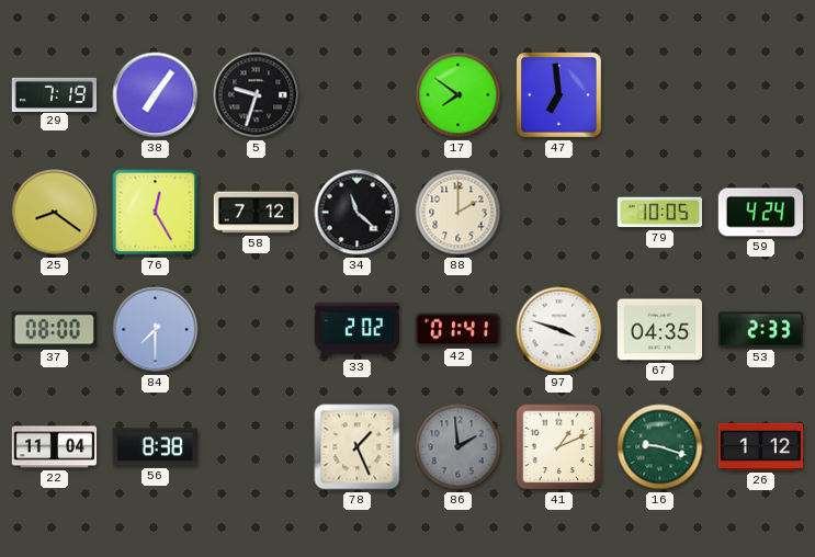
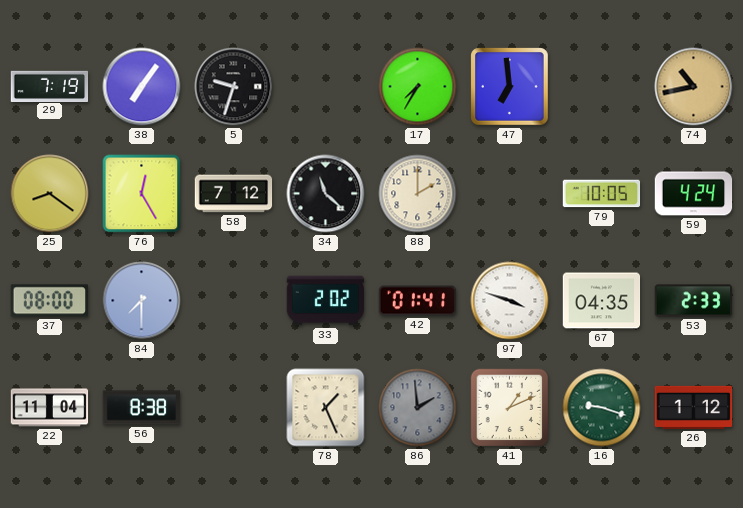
17: 7:51 -> 7:35 (418, 87)
74: none -> 10:43 (694, 87)
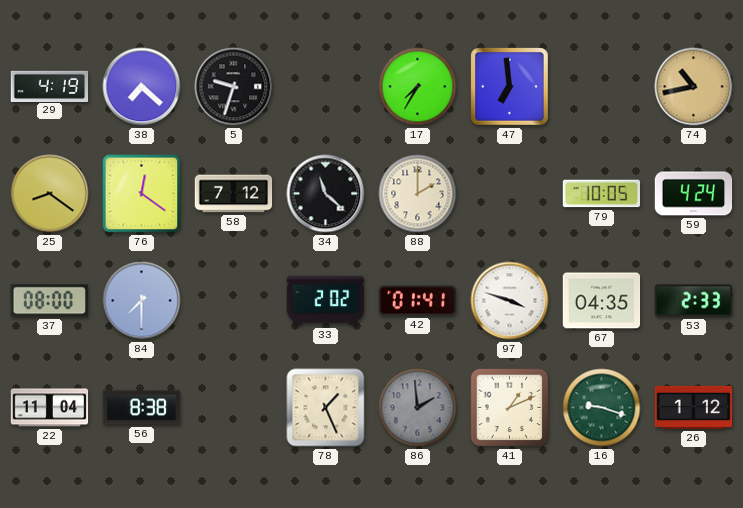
29: 7:19 -> 4:19 (50, 86)
38: 7:06 -> 7:22 (142, 87)
76: 12:25 -> 12:21 (142, 194)
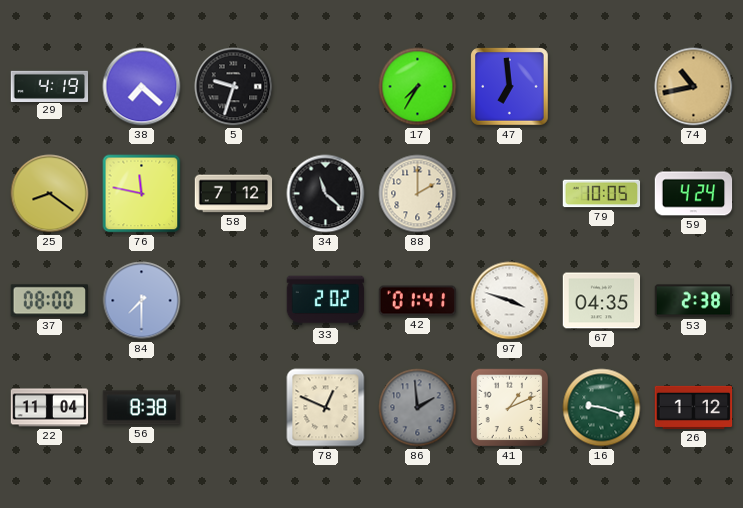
76: 12:21 -> 11:47 (142, 194)
53: 2:33 -> 2:38 (694, 301)
78: 1:26 -> 12:49 (326, 408)
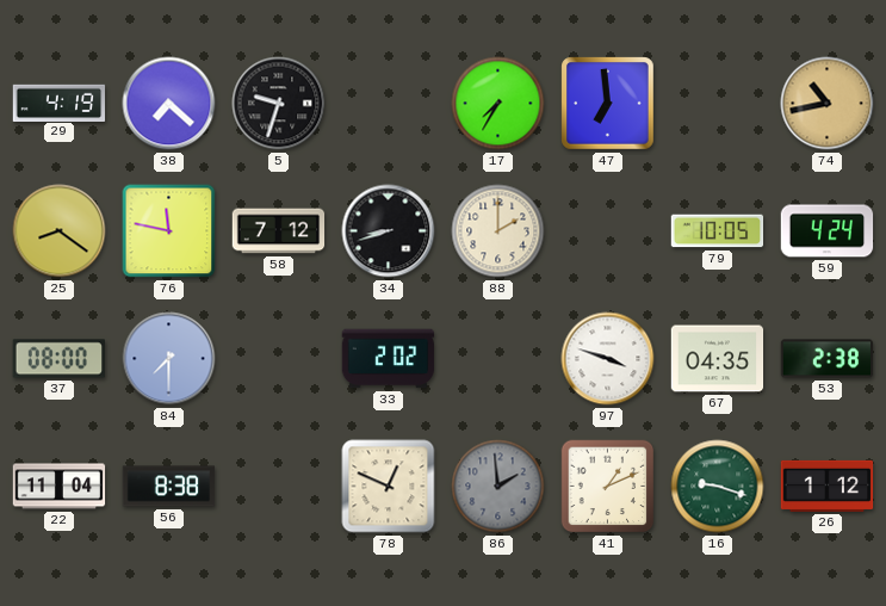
34: 11:22 -> 8:42 (389, 231)
42: 01:41 -> none (418, 301)
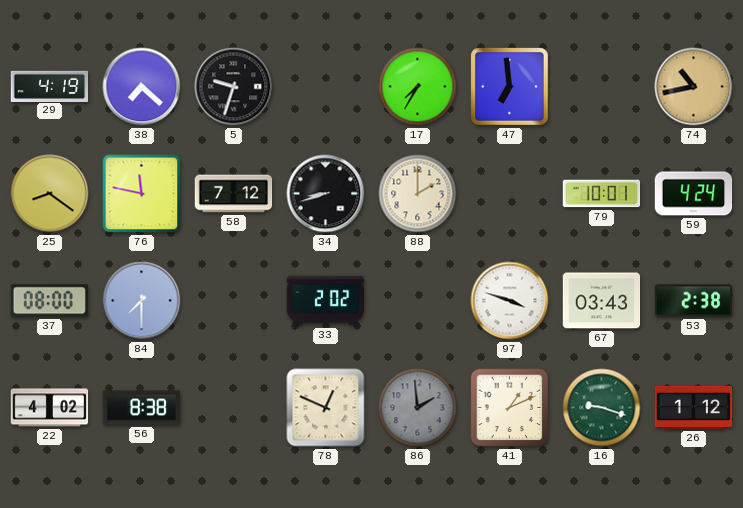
79: 10:05 -> 10:01 (602, 194)
67: 04:35 -> 03:43 (602, 301)
22: 11:04 -> 4:02 (50, 408)
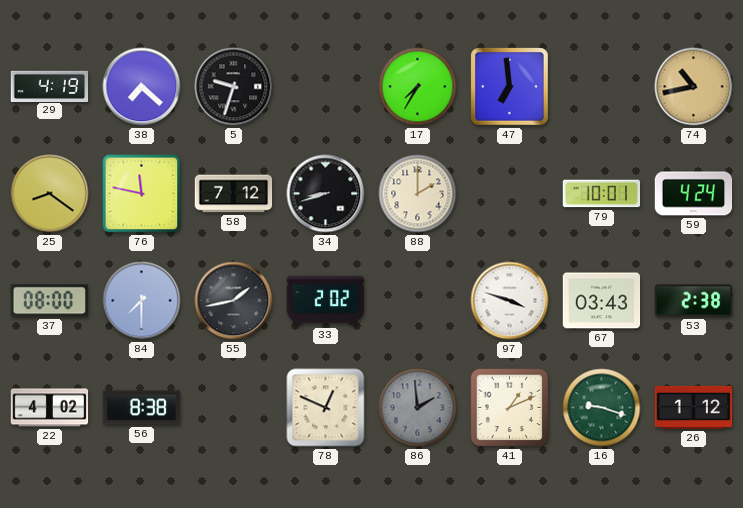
55: none -> 1:43 (234, 301)
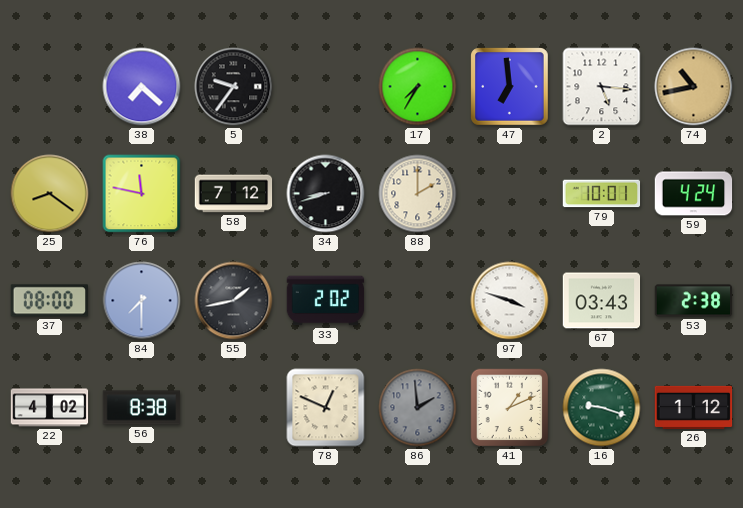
29: 4:19 -> none (50, 86)
5: 9:33 -> 9:36 (234, 87)
2: none -> 5:16 (602, 87)
